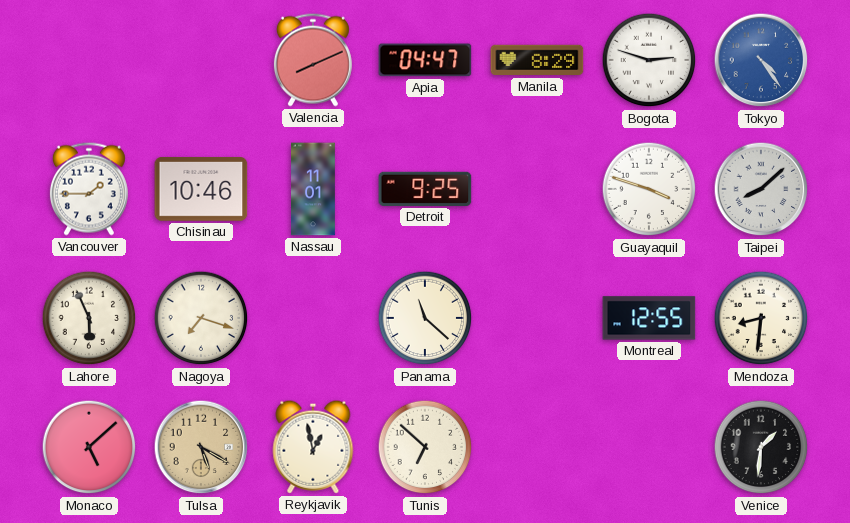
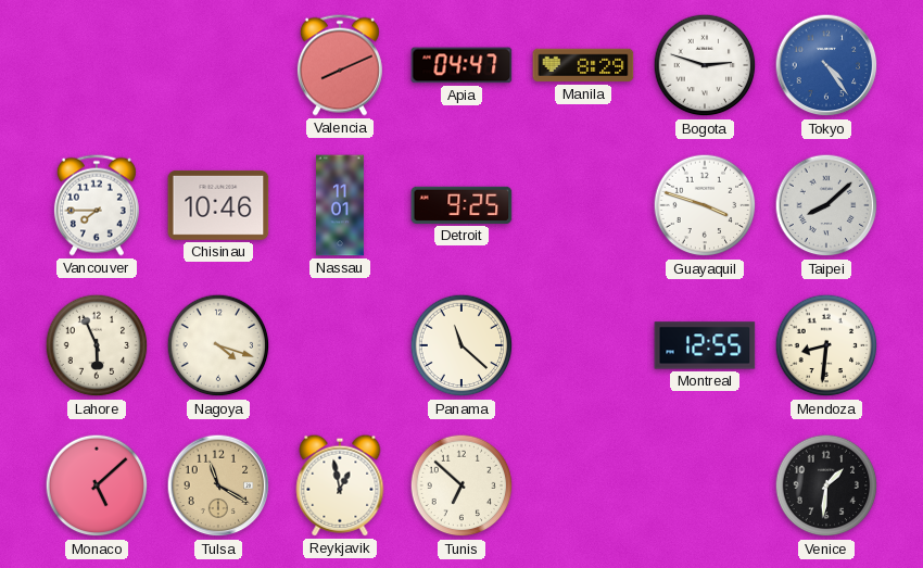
Vancouver: 1:45 -> 7:45 (97, 205)
Nagoya: 7:18 -> 4:18 (218, 345)
Tulsa: 5:20 -> 11:20 (218, 485)
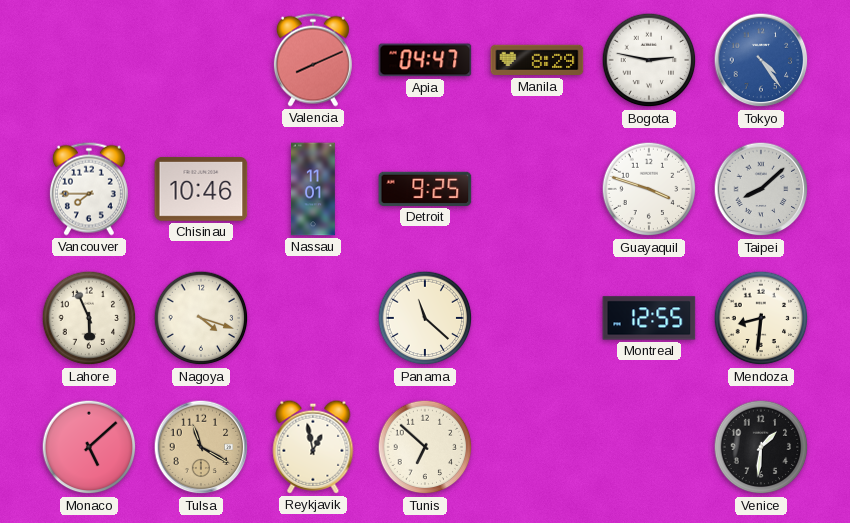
Bogota: 2:48 -> 2:47 (649, 60)
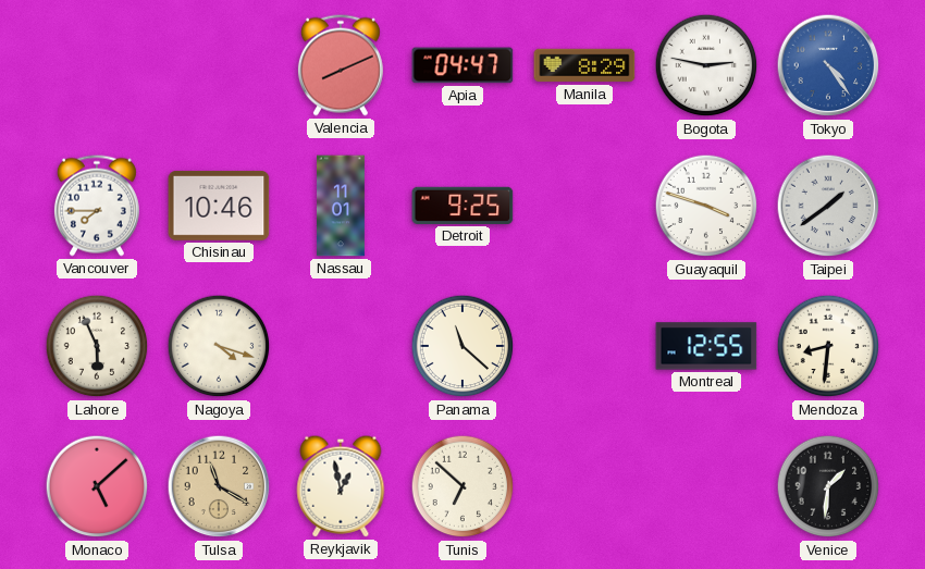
Taipei: 8:08 -> 1:39 (828, 206)
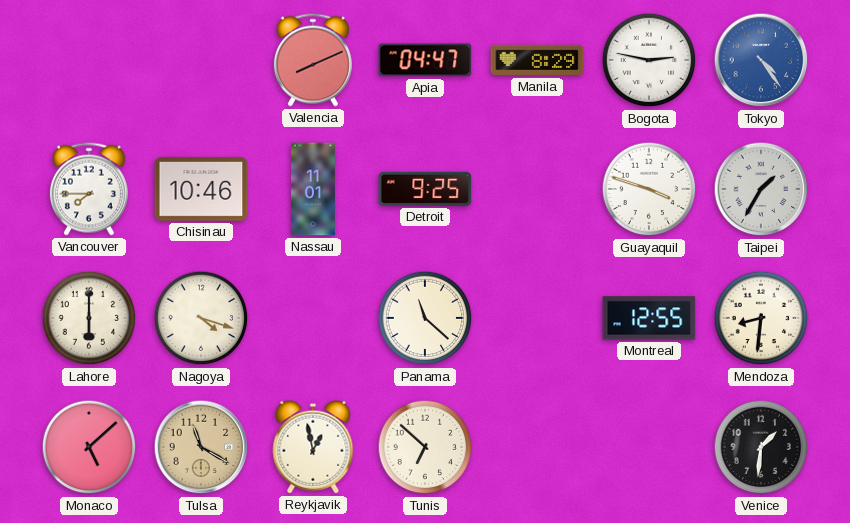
Taipei: 1:39 -> 1:35 (761, 189)
Lahore: 5:56 -> 6:00 (89, 318)
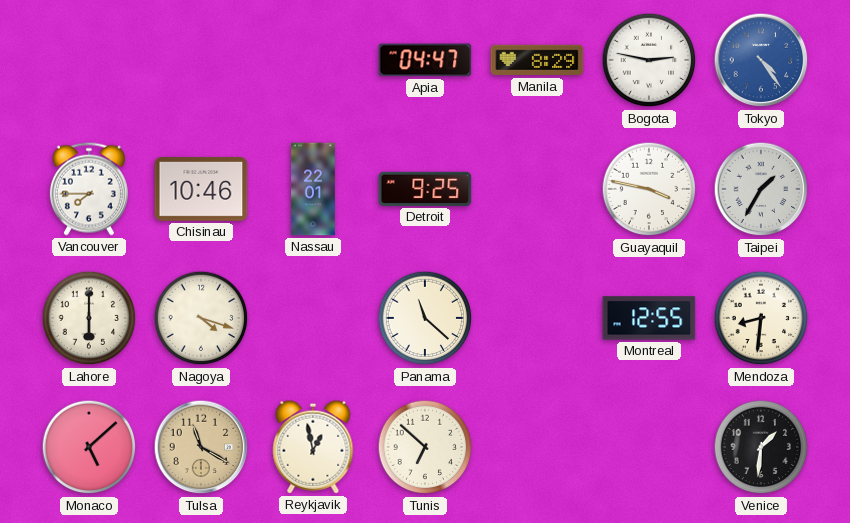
Valencia: 8:11 -> none (313, 60)
Nassau: 11:01 -> 22:01 (314, 189)
Guayaquil: 3:48 -> 3:47 (649, 189)
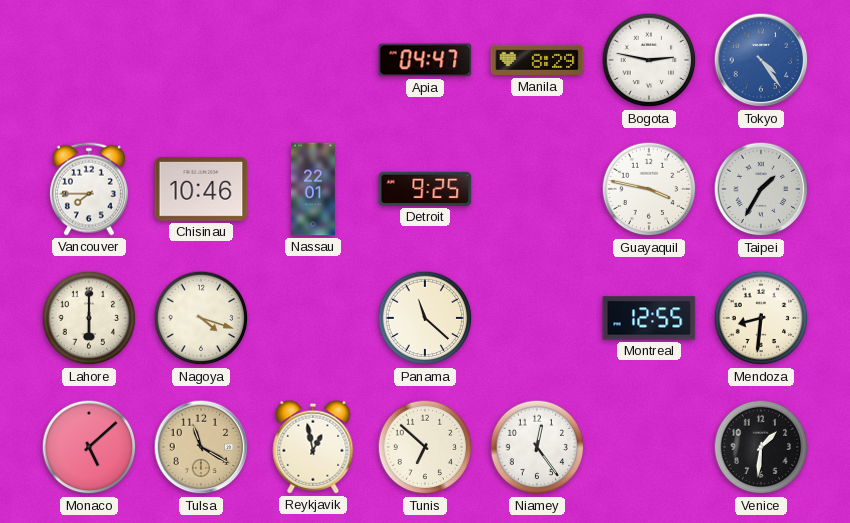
Niamey: none -> 12:24 (537, 447)
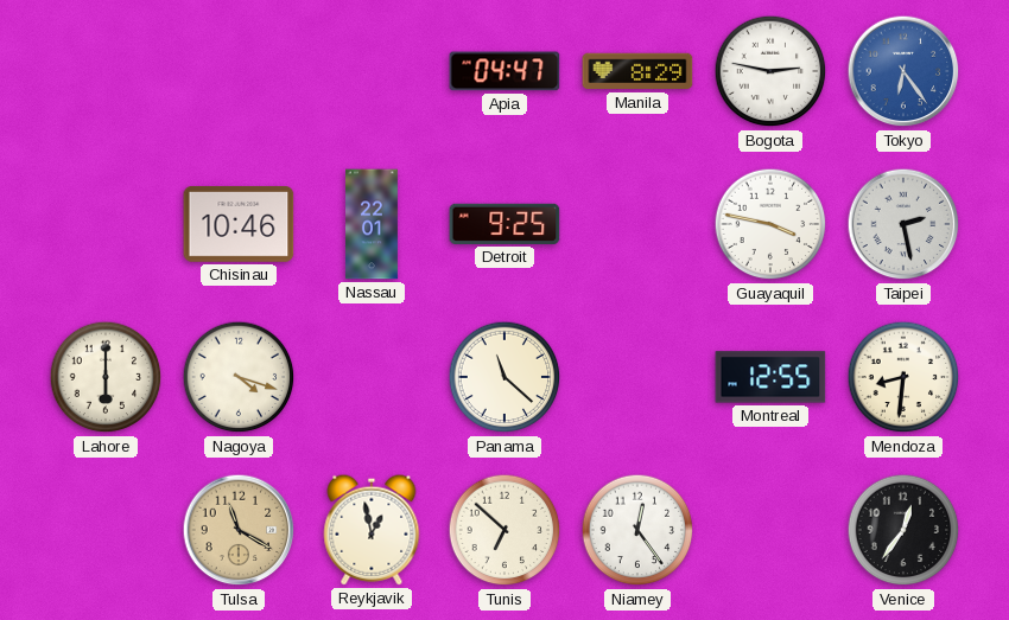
Tokyo: 4:24 -> 6:24 (903, 71)
Vancouver: 7:45 -> none (89, 189)
Taipei: 1:35 -> 2:28 (903, 224)
Monaco: 5:08 -> none (89, 447)
Venice: 1:31 -> 12:36 (903, 530)
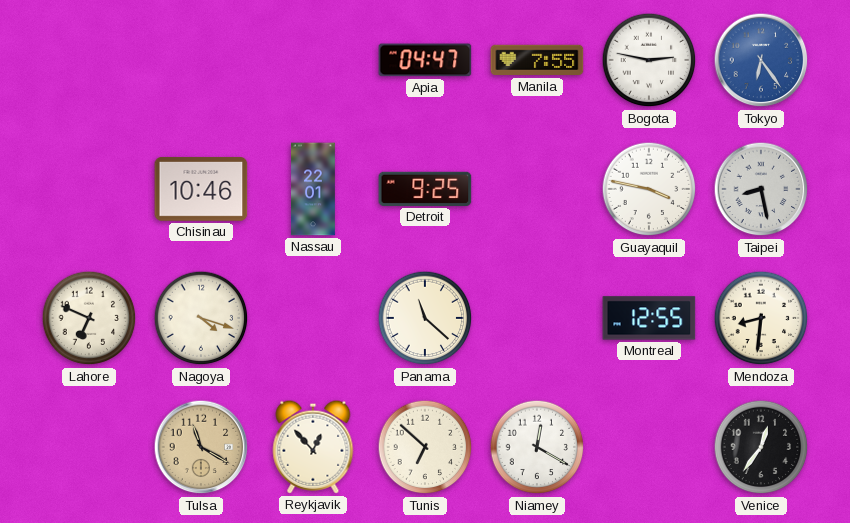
Manila: 8:29 -> 7:55 (537, 60)
Taipei: 2:28 -> 8:28 (761, 189)
Lahore: 6:00 -> 6:49 (89, 318)
Reykjavik: 12:58 -> 12:53 (313, 447)
Niamey: 12:24 -> 12:20 (537, 447)
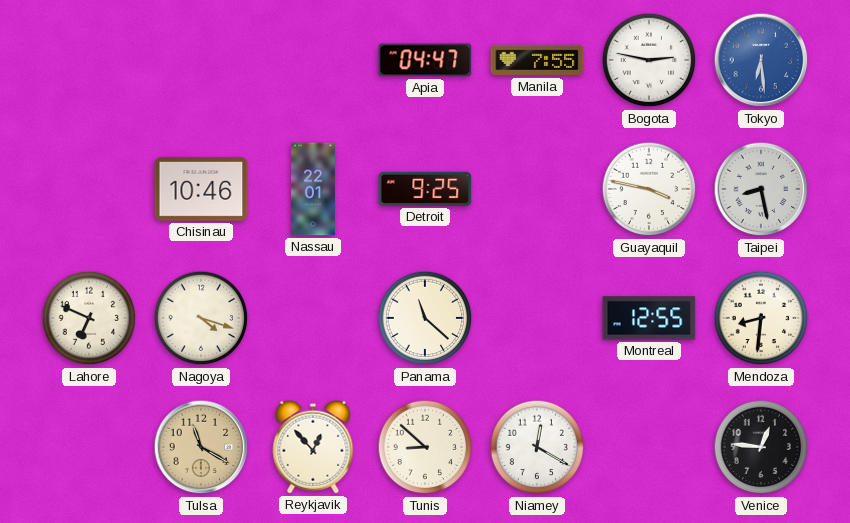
Tokyo: 6:24 -> 6:29 (761, 60)
Tunis: 6:52 -> 8:52 (425, 447)
Venice: 12:36 -> 12:46 (761, 447)
